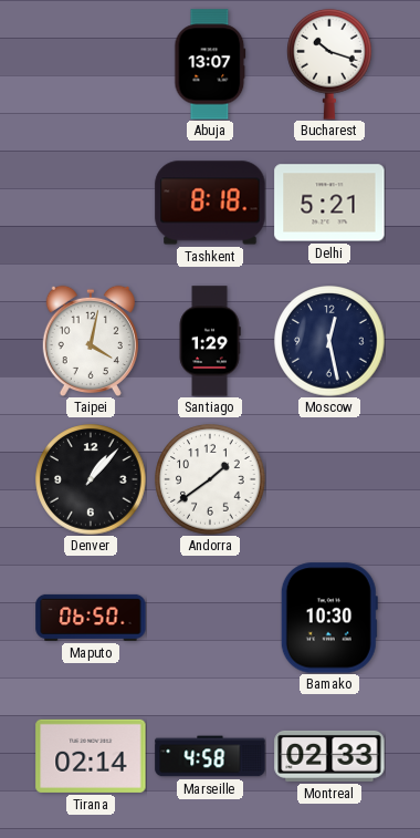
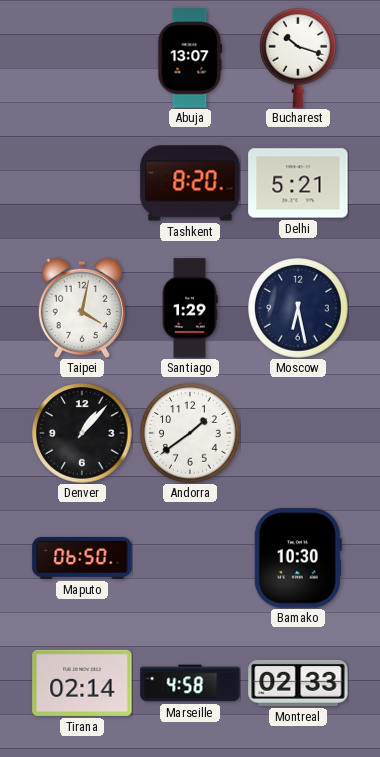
Tashkent: 8:18 -> 8:20 (190, 183)
Moscow: 12:28 -> 6:28 (298, 308)
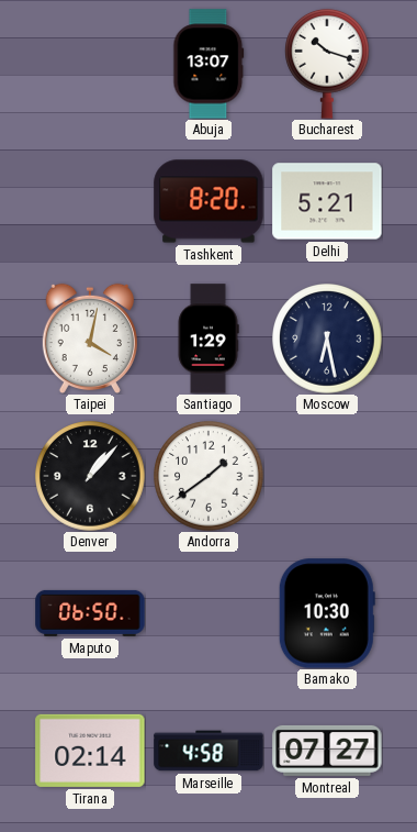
Montreal: 02:33 -> 07:27 (327, 751)
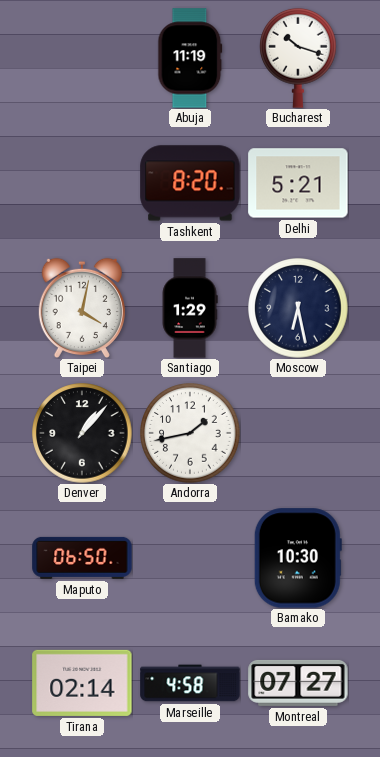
Abuja: 13:07 -> 11:19 (190, 58)
Andorra: 1:39 -> 1:43 (190, 433)
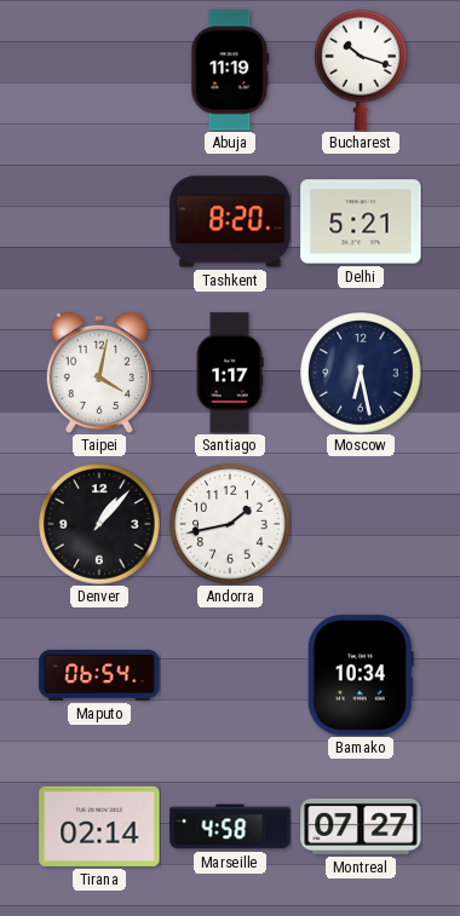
Santiago: 1:29 -> 1:17 (230, 373)
Maputo: 06:50 -> 06:54 (99, 675)
Bamako: 10:30 -> 10:34 (361, 675)
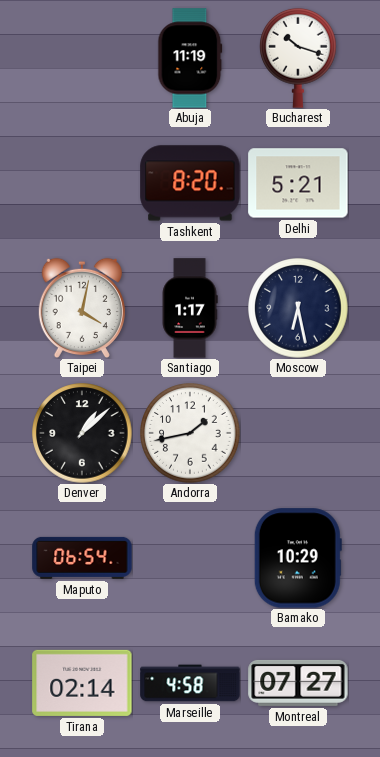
Denver: 1:07 -> 1:08 (82, 433)
Bamako: 10:34 -> 10:29 (298, 558)
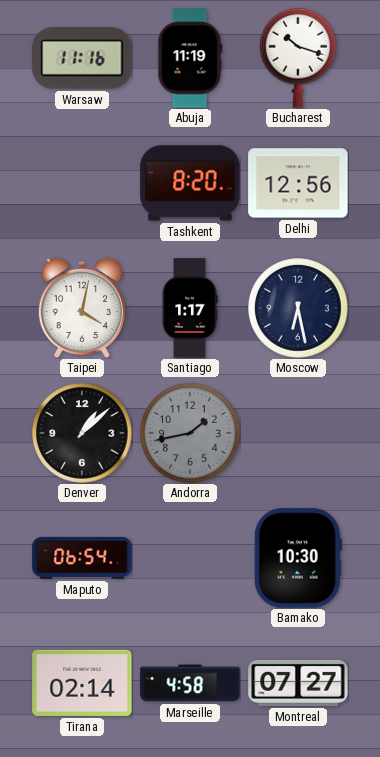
Warsaw: none -> 11:16 (82, 58)
Delhi: 5:21 -> 12:56 (298, 183)
Andorra dial: white -> grey (190, 433)
Bamako: 10:29 -> 10:30 (298, 558)
